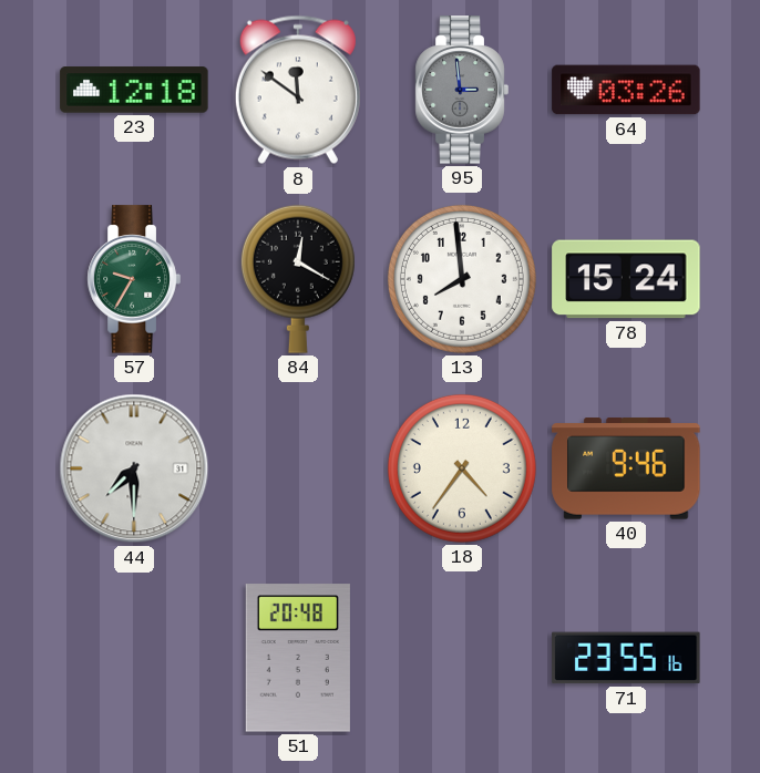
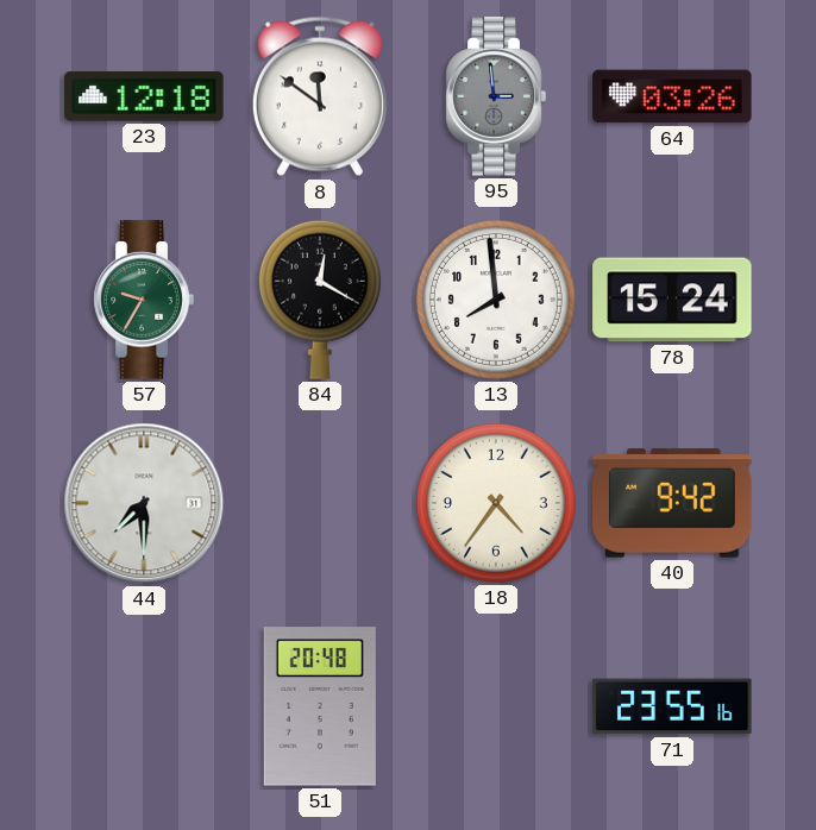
40: 9:46 -> 9:42 (672, 503)
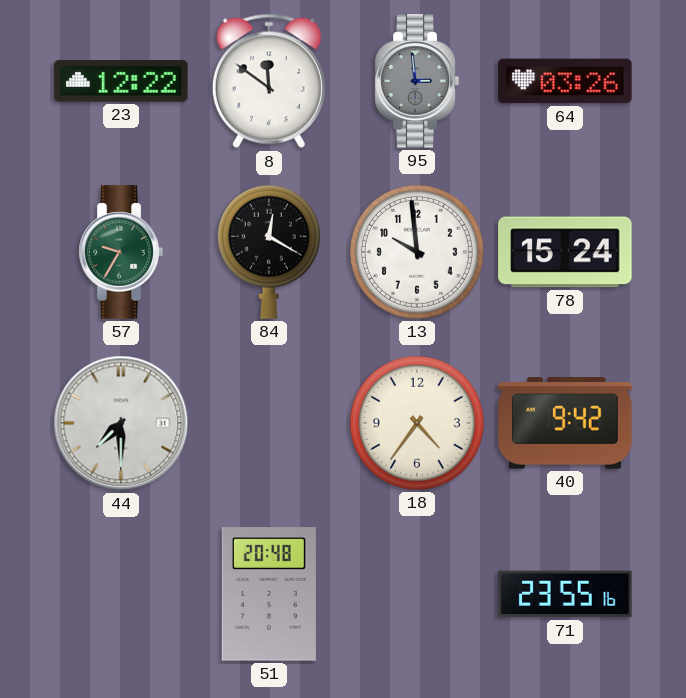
23: 12:18 -> 12:22 (121, 81)
13: 7:59 -> 9:59 (417, 252)
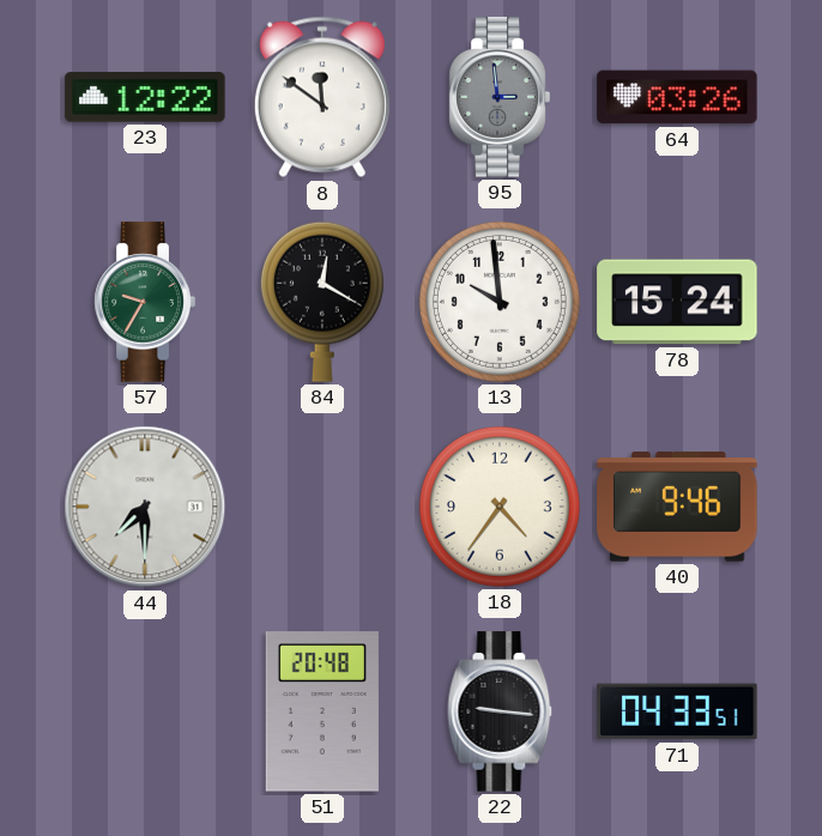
40: 9:42 -> 9:46 (677, 507)
22: none -> 9:16 (500, 711)
71: 23:55 -> 04:33 (677, 711)
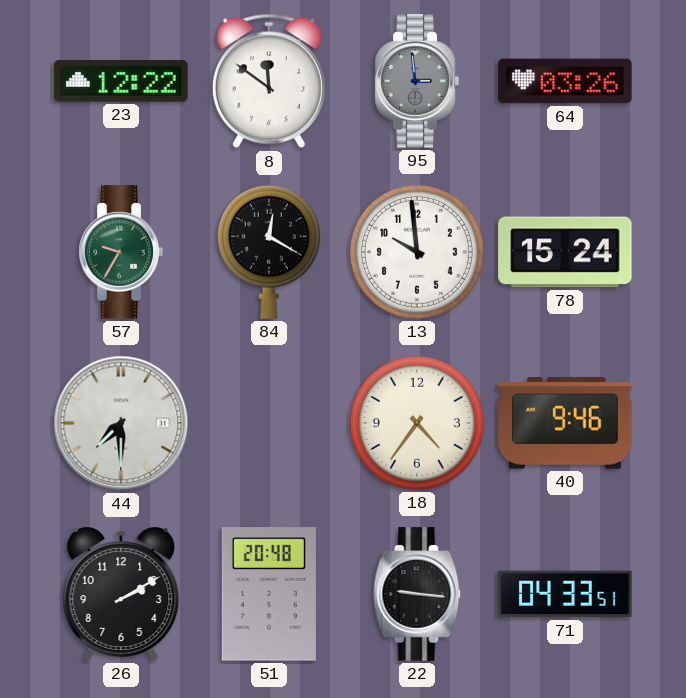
26: none -> 2:10 (121, 594)
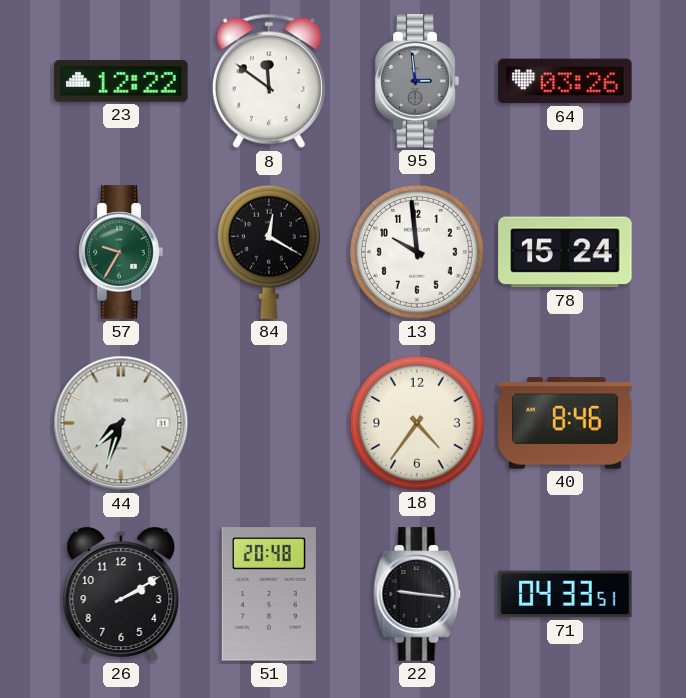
44: 7:30 -> 7:33 (121, 423)
40: 9:46 -> 8:46 (565, 423)
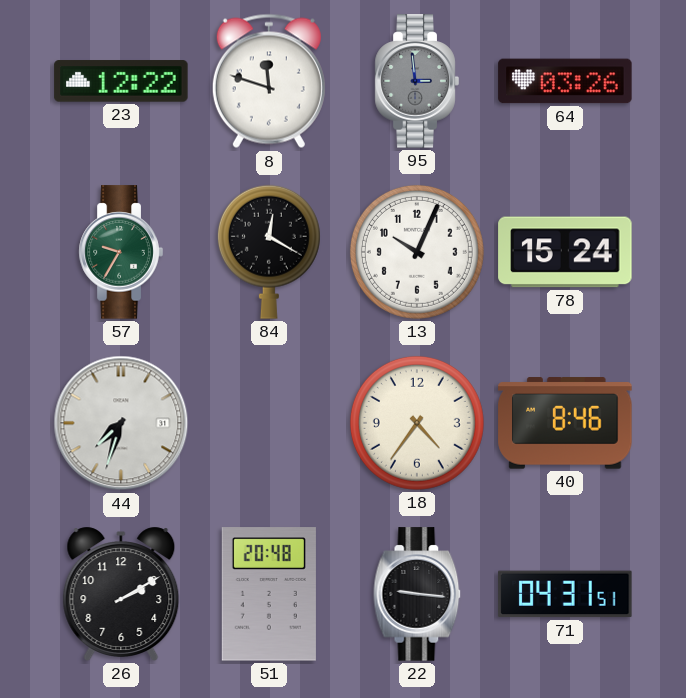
8: 11:51 -> 11:48 (269, 81)
13: 9:59 -> 10:04 (417, 252)
71: 04:33 -> 04:31 (565, 594)
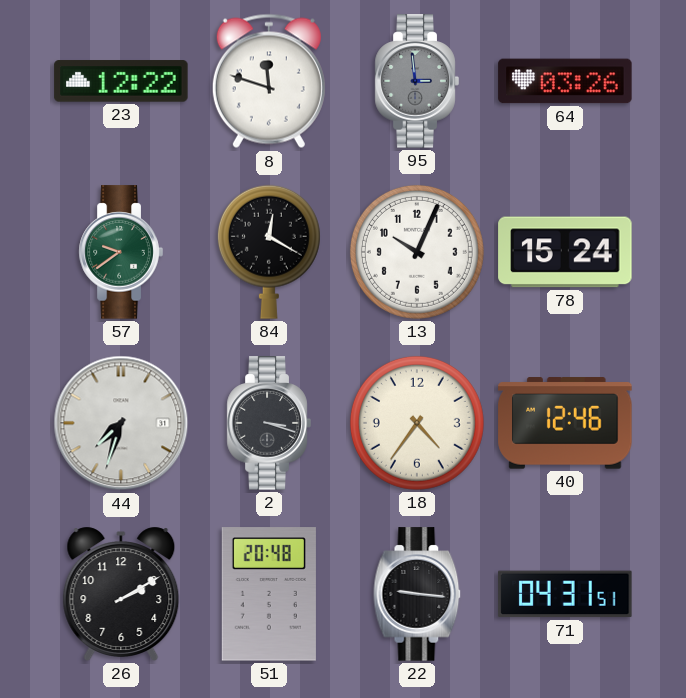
57: 9:35 -> 9:39 (121, 252)
2: none -> 3:18 (269, 423)
40: 8:46 -> 12:46 (565, 423)
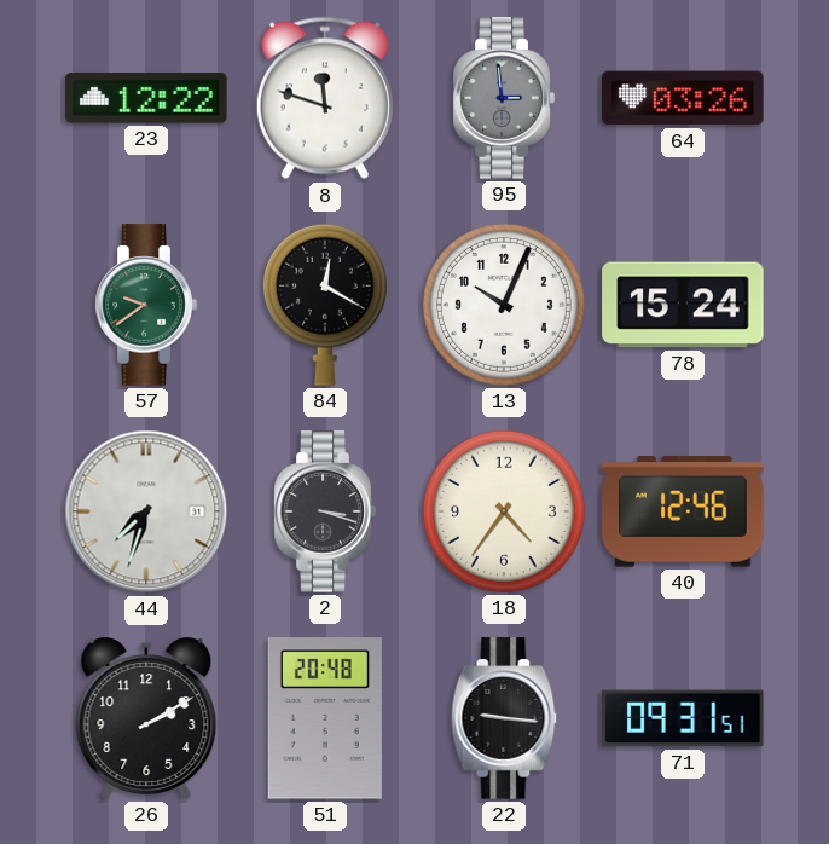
71: 04:31 -> 09:31 (683, 718)
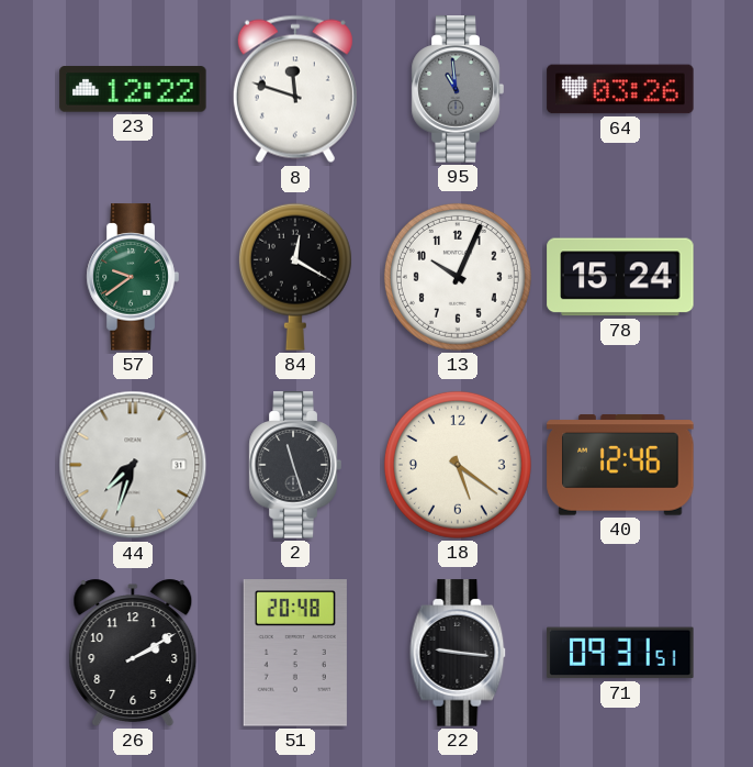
95: 2:59 -> 10:59 (458, 89)
2: 3:18 -> 11:27 (295, 465)
18: 4:36 -> 5:21 (458, 465)
